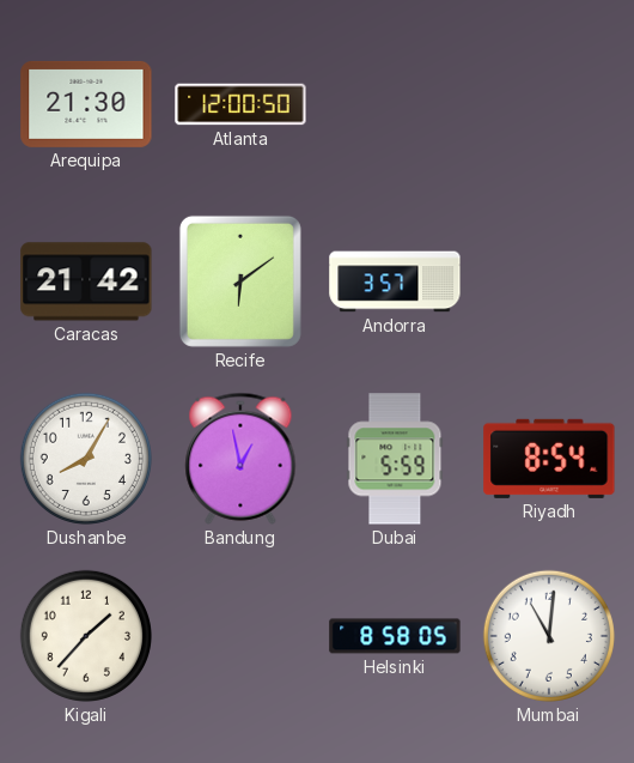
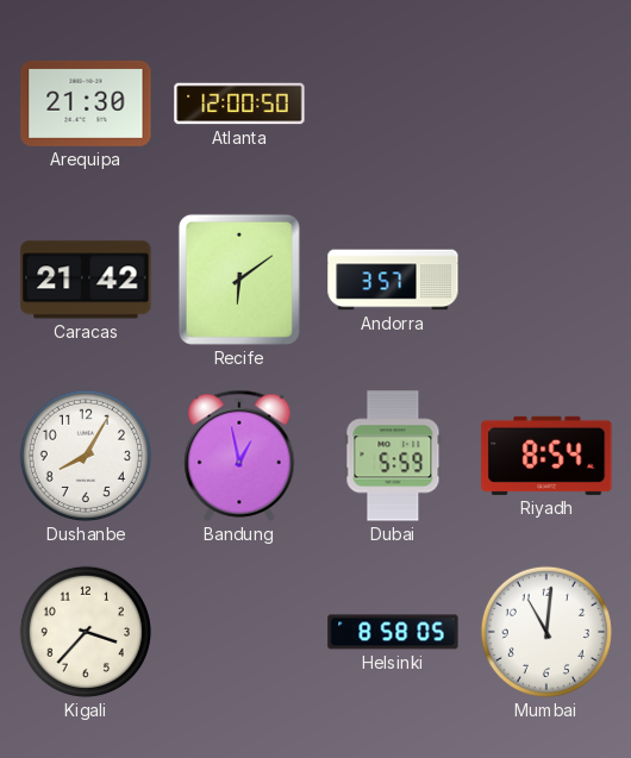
Kigali: 1:37 -> 3:37 (86, 632)
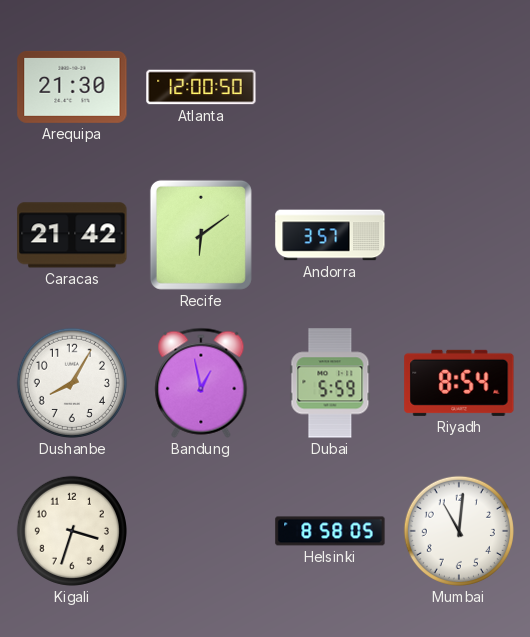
Kigali: 3:37 -> 3:33 (72, 531)
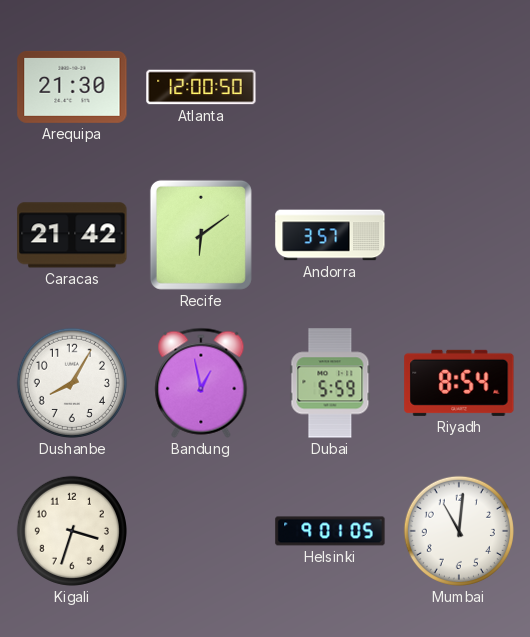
Helsinki: 8:58 -> 9:01 (330, 531)
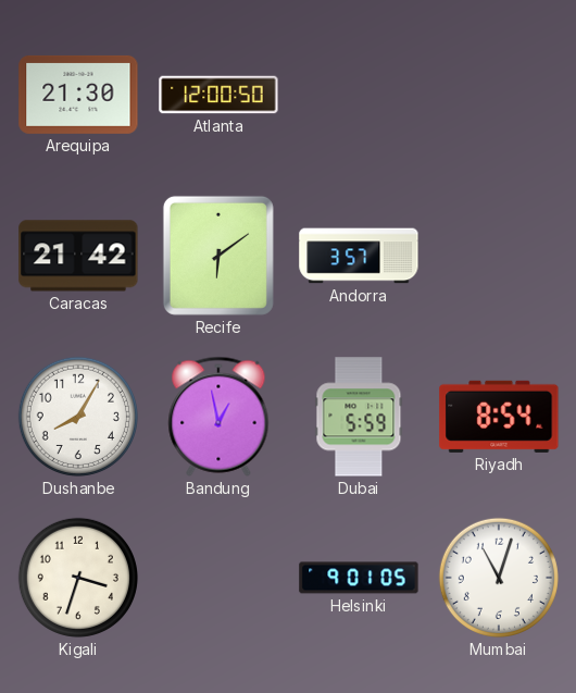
Mumbai: 11:01 -> 11:03 (499, 578)
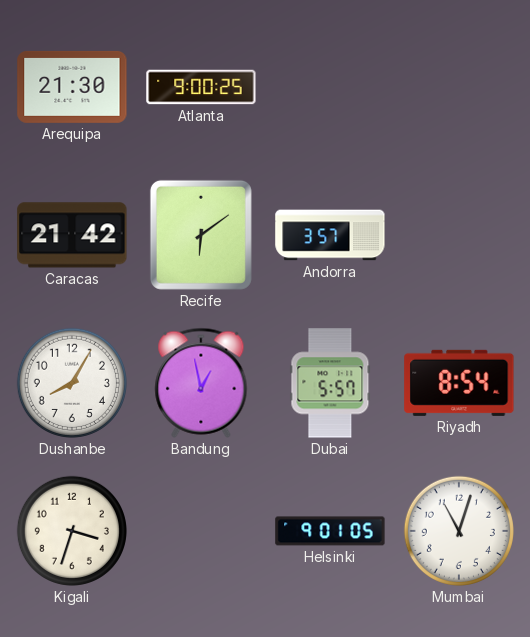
Atlanta: 12:00 -> 9:00 (201, 87)
Dubai: 5:59 -> 5:57 (330, 383)
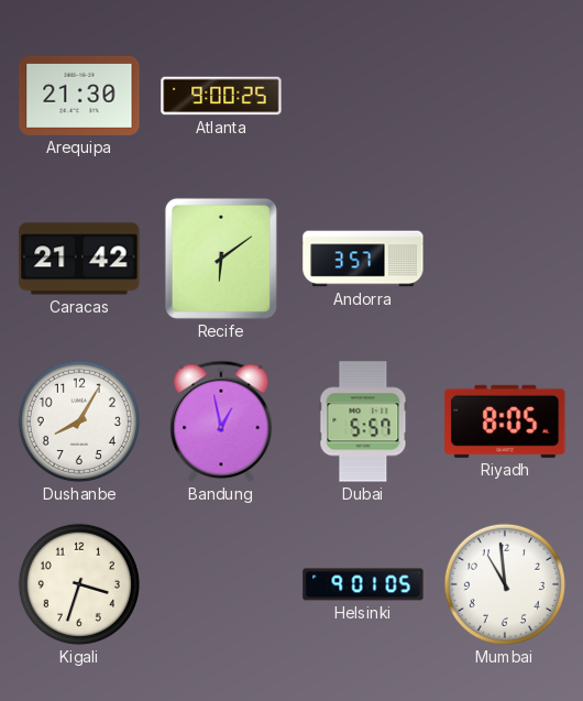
Riyadh: 8:54 -> 8:05 (505, 421)
Mumbai: 11:03 -> 10:59 (505, 584)
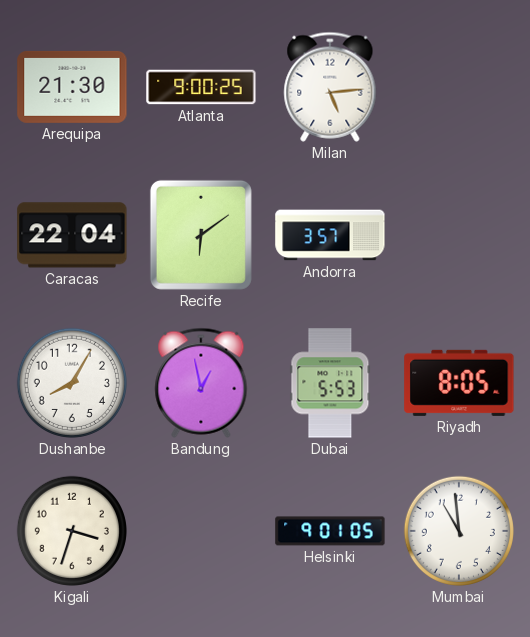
Milan: none -> 5:14 (330, 87)
Caracas: 21:42 -> 22:04 (72, 235)
Dubai: 5:57 -> 5:53 (330, 383)
